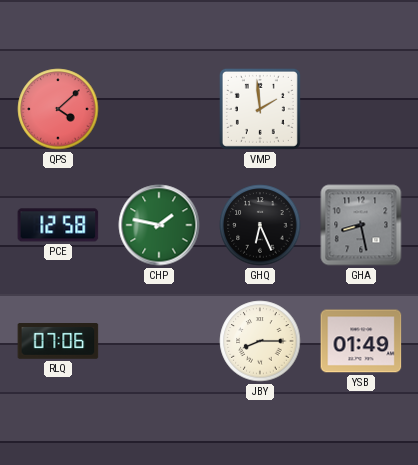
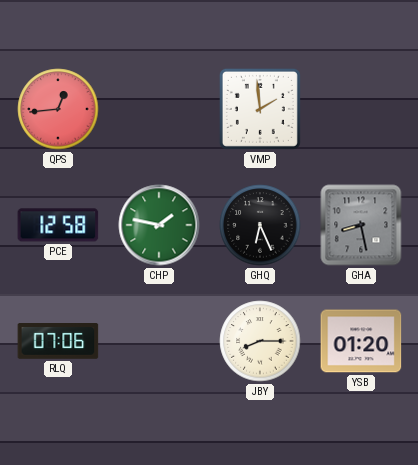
QPS: 4:08 -> 12:44 (58, 109)
YSB: 01:49 -> 01:20 (361, 341)
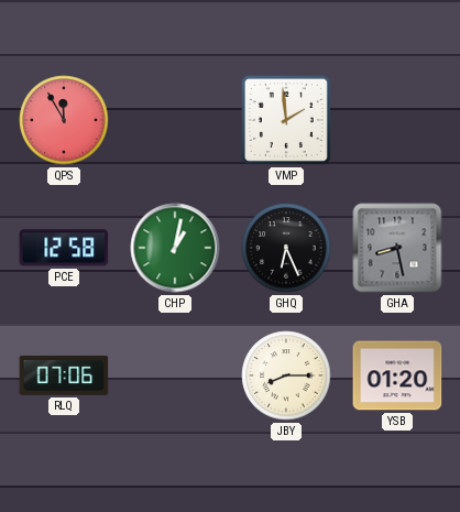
QPS: 12:44 -> 11:55 (64, 120)
CHP: 1:47 -> 1:02 (175, 248)
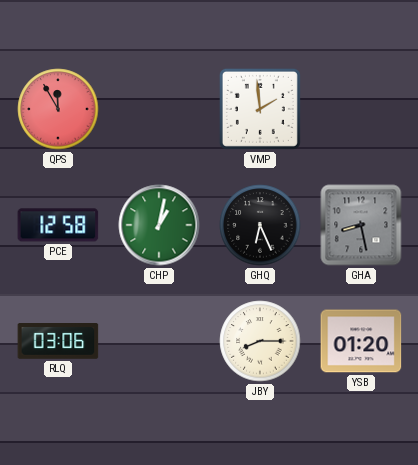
RLQ: 07:06 -> 03:06 (58, 342)
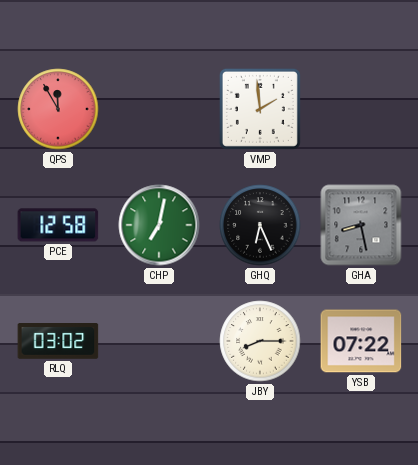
CHP: 1:02 -> 7:02 (159, 225)
RLQ: 03:06 -> 03:02 (58, 342)
YSB: 01:20 -> 07:22 (361, 341)
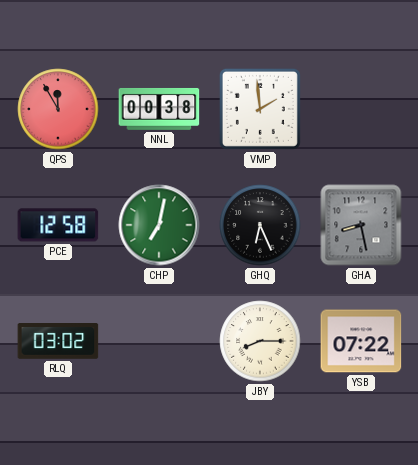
NNL: none -> 00:38 (159, 109)
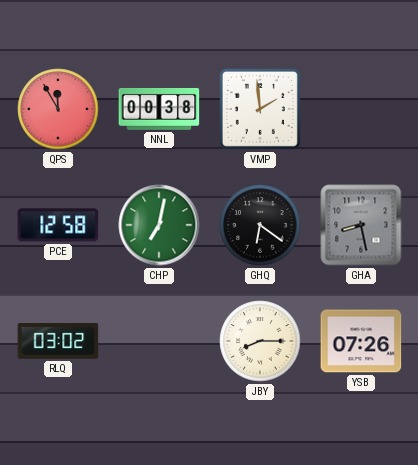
GHQ: 6:26 -> 6:21 (260, 225)
YSB: 07:22 -> 07:26 (361, 341)
